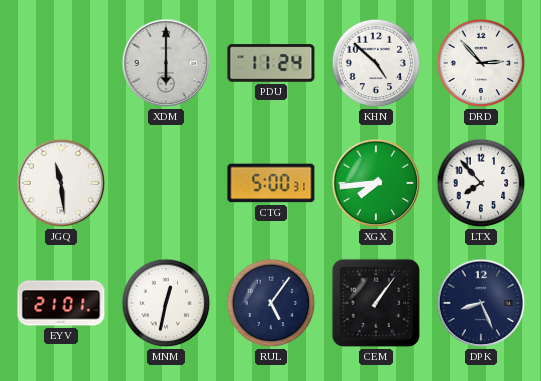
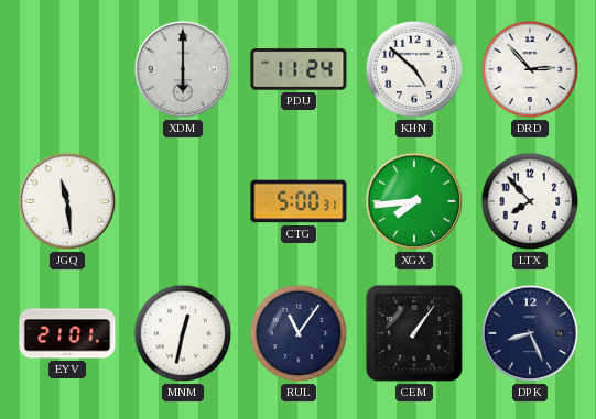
RUL: 5:06 -> 11:06 (299, 333)
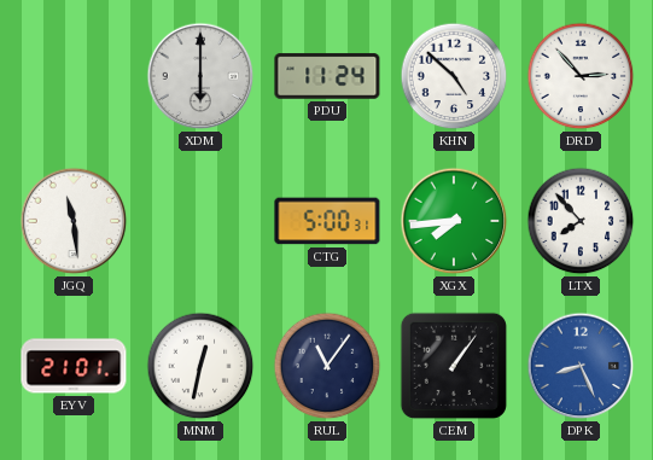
DPK dial: navy -> blue (581, 366)
